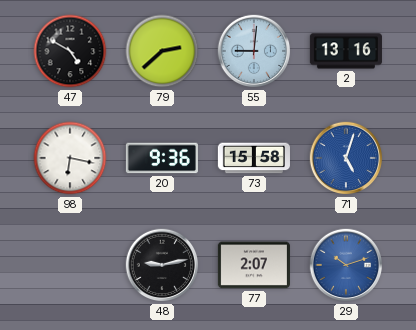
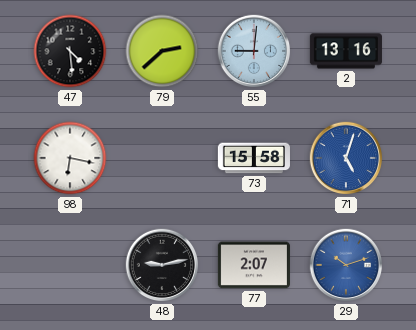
47: 4:50 -> 4:29 (70, 51)
20: 9:36 -> none (162, 158)
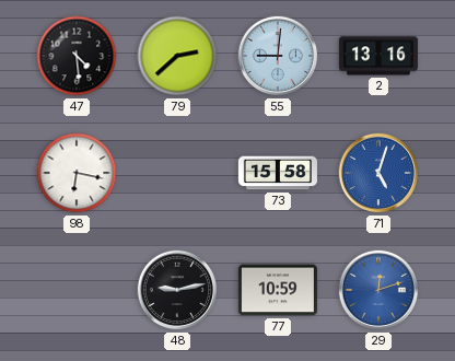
77: 2:07 -> 10:59 (278, 290)
29: 10:12 -> 12:12 (378, 290)
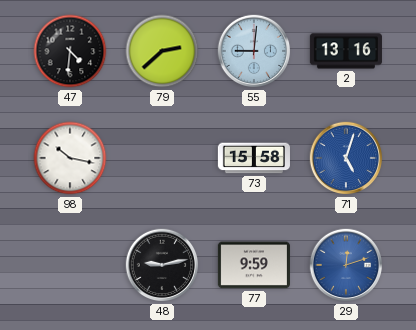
47: 4:29 -> 4:31 (70, 51)
98: 6:17 -> 10:17 (70, 158)
77: 10:59 -> 9:59 (254, 265)
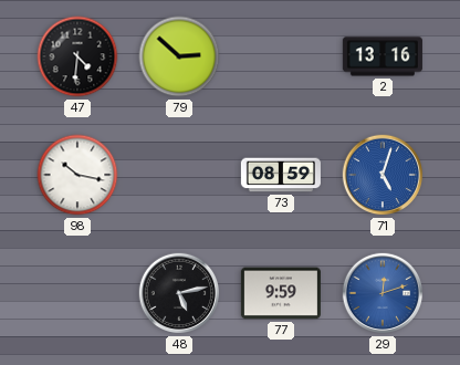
79: 2:38 -> 2:52 (179, 56)
55: 9:01 -> none (254, 51)
73: 15:58 -> 08:59 (281, 175)
48: 9:13 -> 5:13 (179, 293)
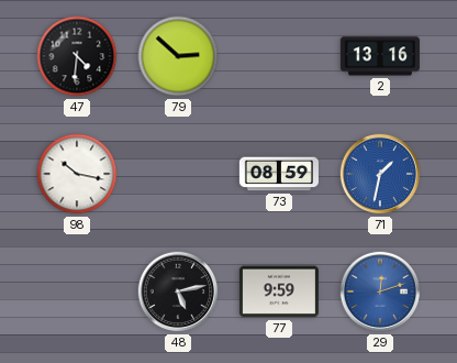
71: 5:03 -> 1:32 (380, 174)
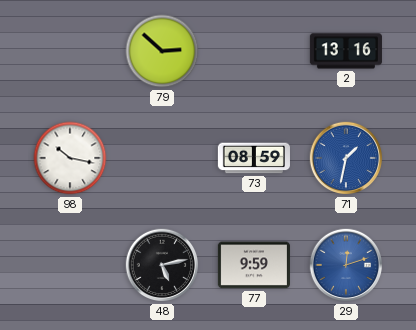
47: 4:31 -> none (77, 56)
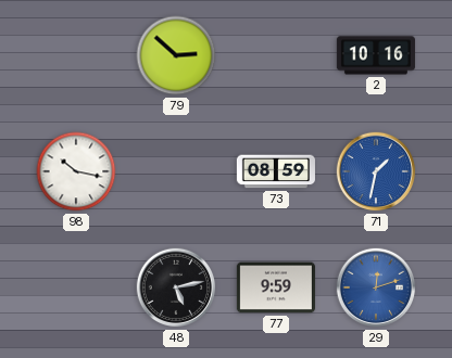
2: 13:16 -> 10:16 (376, 55)
